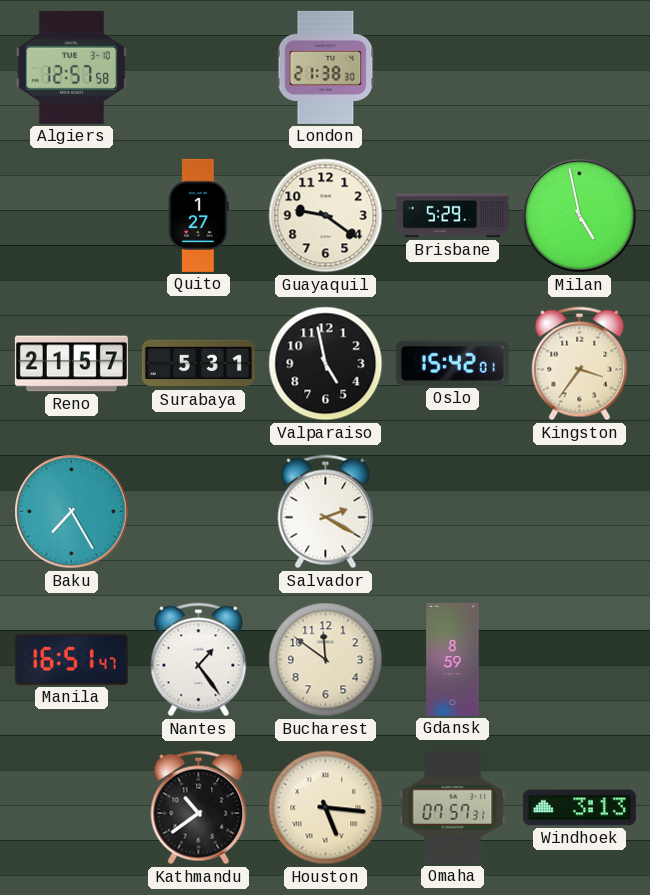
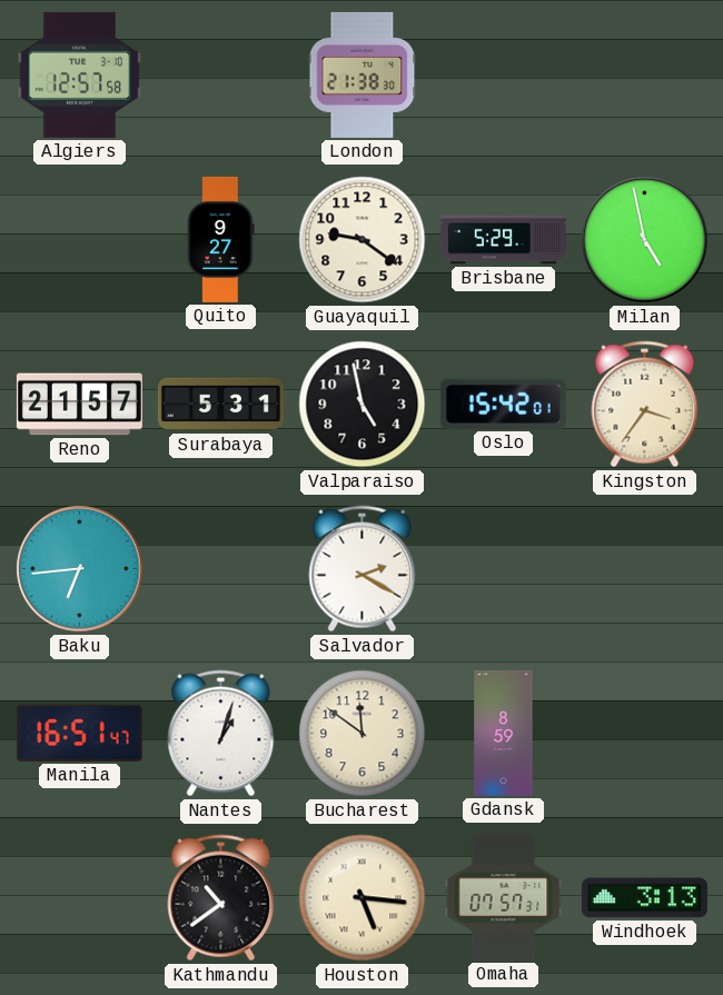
Quito: 1:27 -> 9:27 (221, 239)
Baku: 7:25 -> 6:44 (80, 569)
Nantes: 1:24 -> 1:03 (221, 734)
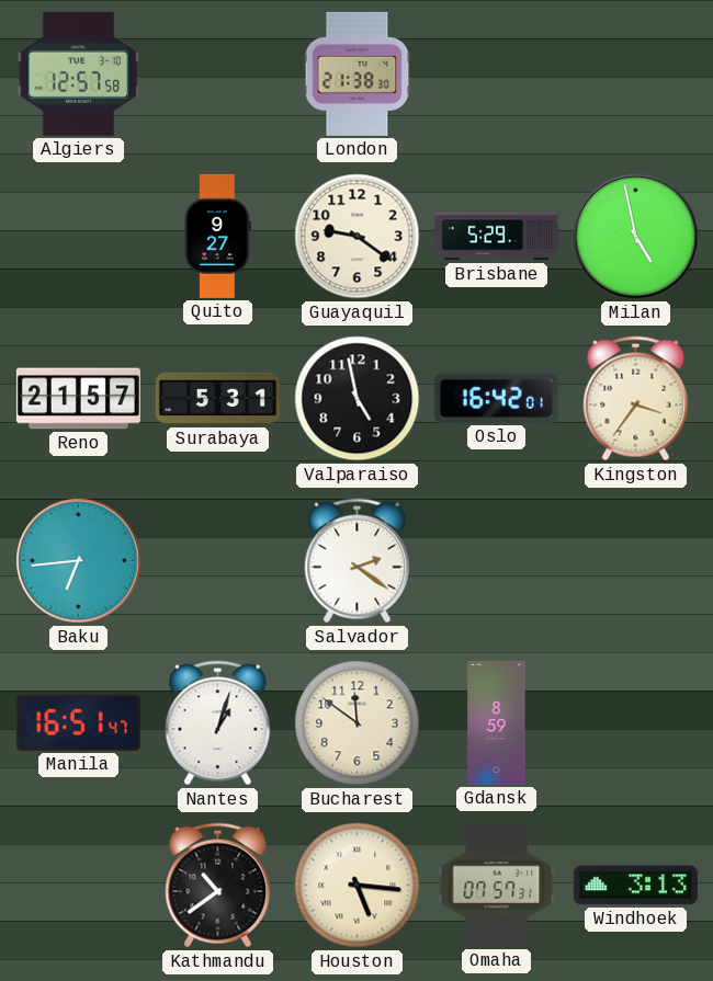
Oslo: 15:42 -> 16:42 (496, 398)
Salvador: 2:20 -> 2:21 (358, 561)
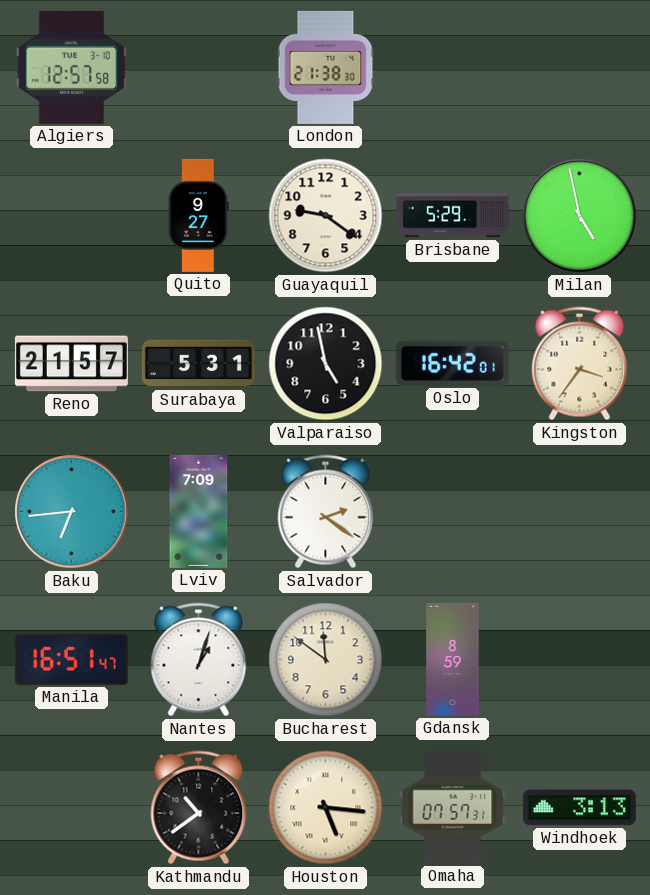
Lviv: none -> 7:09 (199, 511)
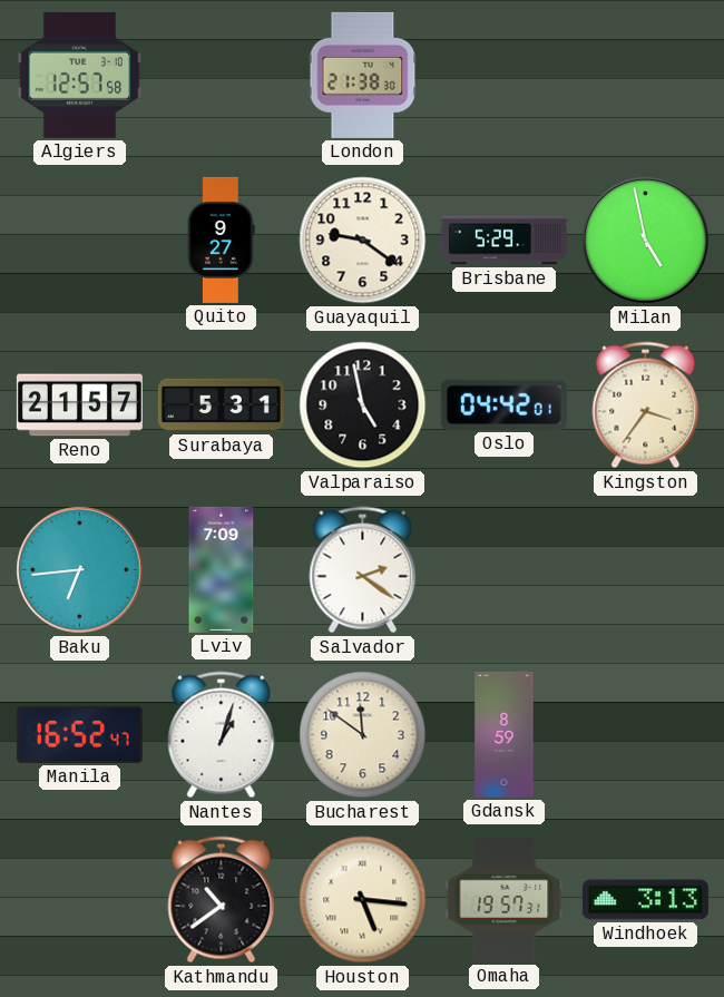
Oslo: 16:42 -> 04:42 (503, 404)
Manila: 16:51 -> 16:52 (79, 734)
Omaha: 07:57 -> 19:57 (505, 899)
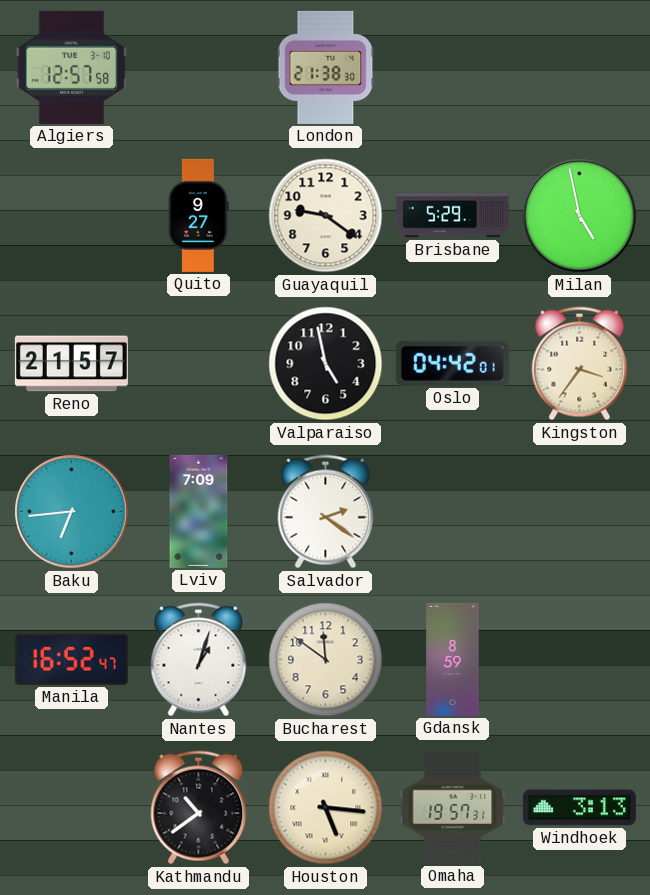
Surabaya: 5:31 -> none (221, 405)
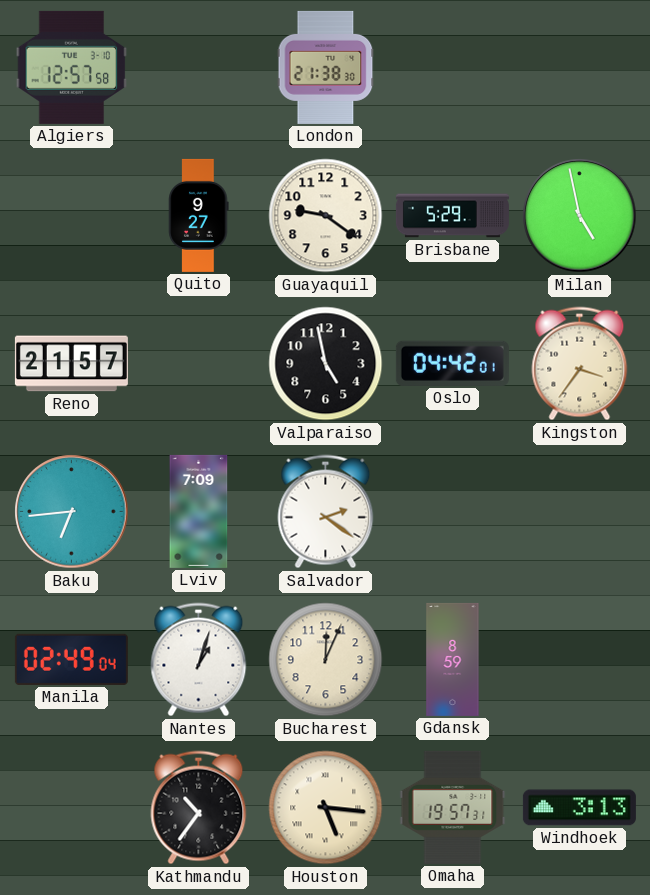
Manila: 16:52 -> 02:49 (71, 659)
Bucharest: 11:51 -> 12:04 (326, 660)
Kathmandu: 10:39 -> 10:36 (199, 808)
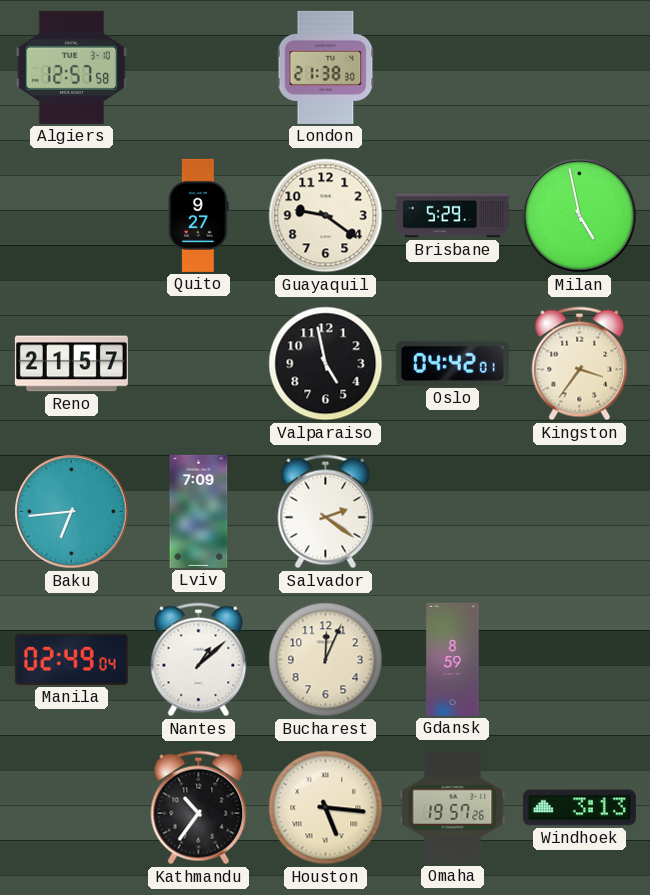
Nantes: 1:03 -> 1:08 (199, 660)
Omaha: 19:57:31 -> 19:57:26 (453, 807)
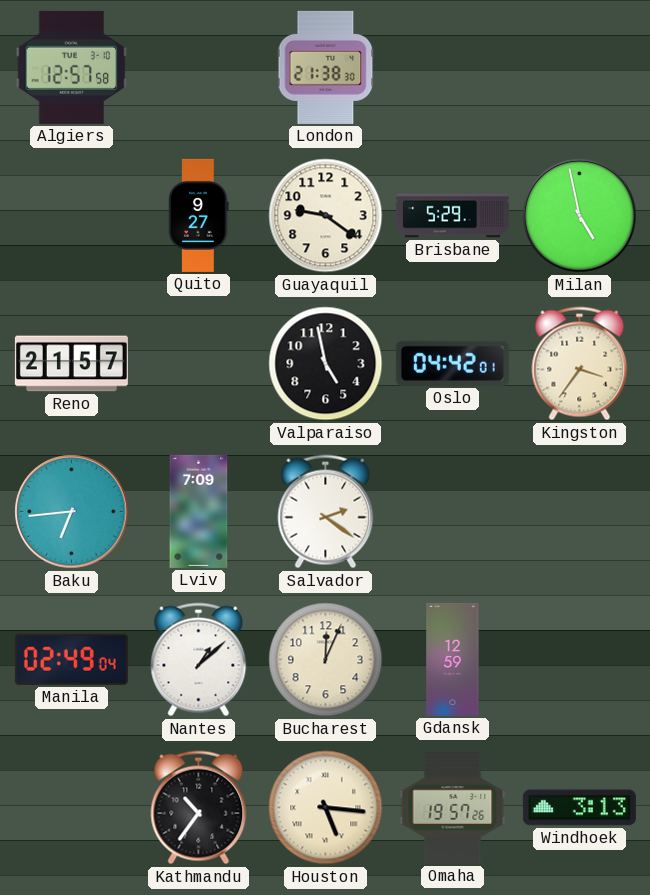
Gdansk: 8:59 -> 12:59 (453, 659)
